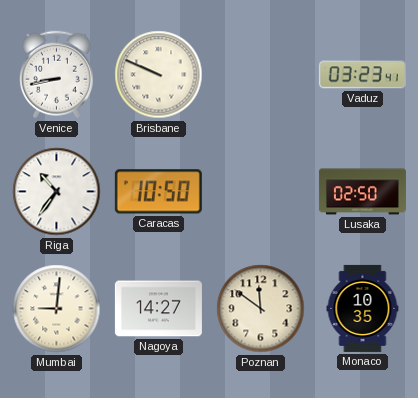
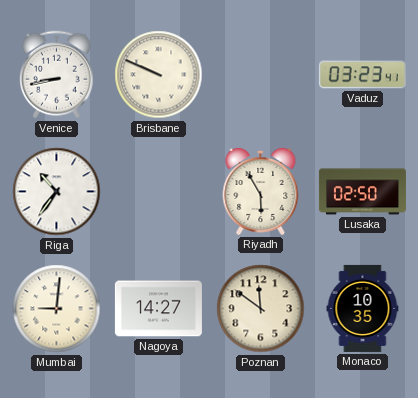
Caracas: 10:50 -> none (158, 192)
Riyadh: none -> 5:55 (261, 191)
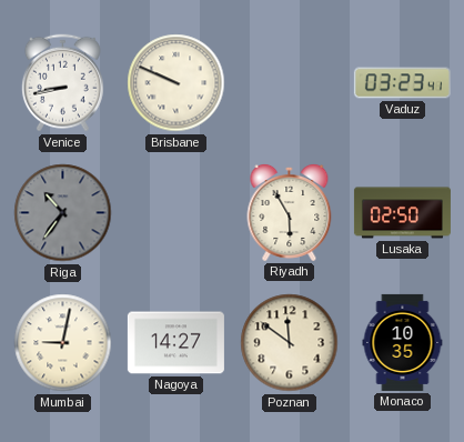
Riga dial: white -> grey (63, 213)
Mumbai: 9:01 -> 9:02 (63, 343)
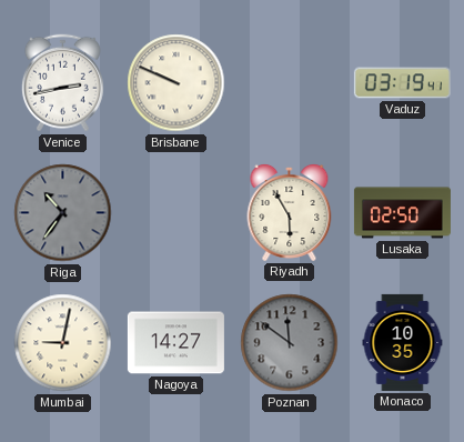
Venice: 8:43 -> 2:43 (62, 83)
Vaduz: 03:23 -> 03:19 (402, 83)
Poznan dial: cream -> grey (290, 343)
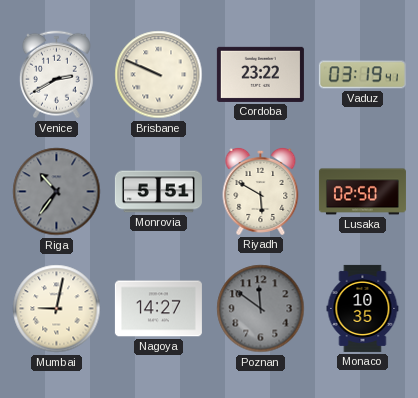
Venice: 2:43 -> 2:40 (56, 75)
Cordoba: none -> 23:22 (260, 74)
Monrovia: none -> 5:51 (158, 192)
Riyadh: 5:55 -> 5:50 (261, 191)
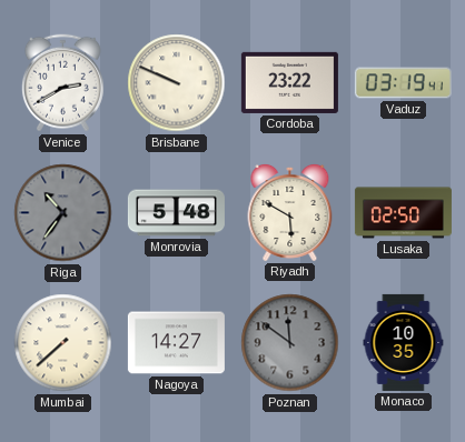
Monrovia: 5:51 -> 5:48 (176, 213)
Mumbai: 9:02 -> 7:38 (63, 343)
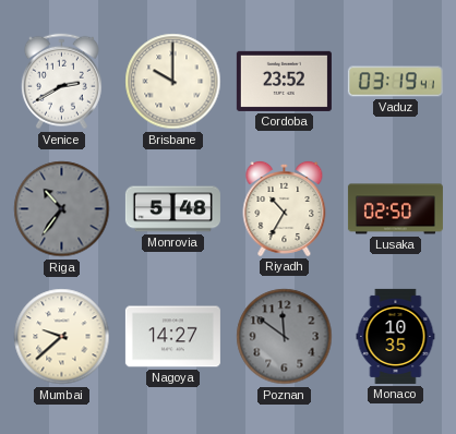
Brisbane: 9:49 -> 10:00 (173, 82)
Cordoba: 23:22 -> 23:52 (284, 81)
Riyadh: 5:50 -> 10:35 (285, 208)
Mumbai: 7:38 -> 9:38 (62, 337)
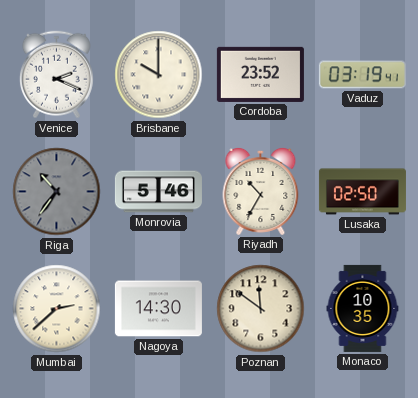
Venice: 2:40 -> 2:19 (56, 75)
Monrovia: 5:48 -> 5:46 (158, 192)
Mumbai: 9:38 -> 2:38 (57, 309)
Nagoya: 14:27 -> 14:30 (158, 309)
Poznan dial: grey -> cream (261, 309)
